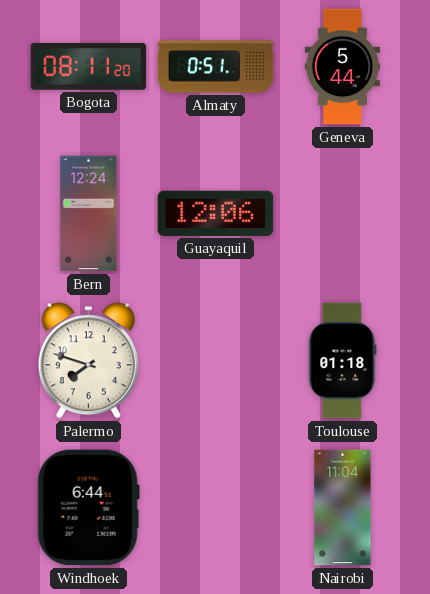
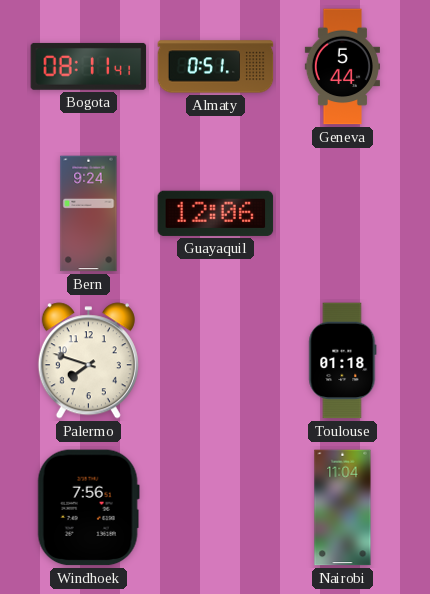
Bogota: 08:11:20 -> 08:11:41 (89, 66)
Bern: 12:24 -> 9:24 (89, 214)
Windhoek: 6:44 -> 7:56 (88, 508)
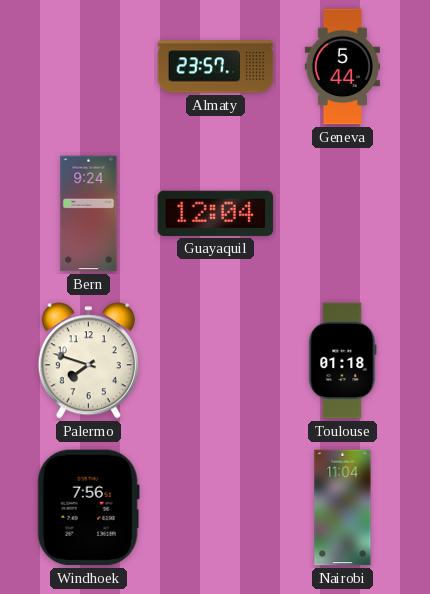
Bogota: 08:11 -> none (89, 66)
Almaty: 0:51 -> 23:57 (216, 67)
Guayaquil: 12:06 -> 12:04 (216, 213)
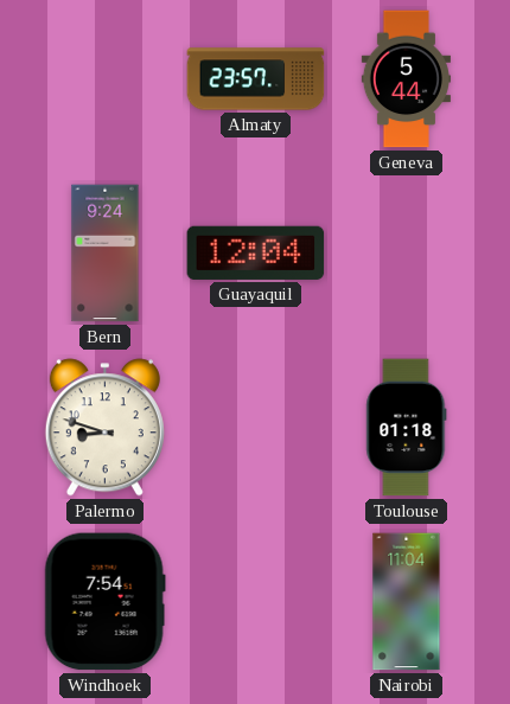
Palermo: 7:48 -> 8:48 (104, 428)
Windhoek: 7:56 -> 7:54 (104, 602)
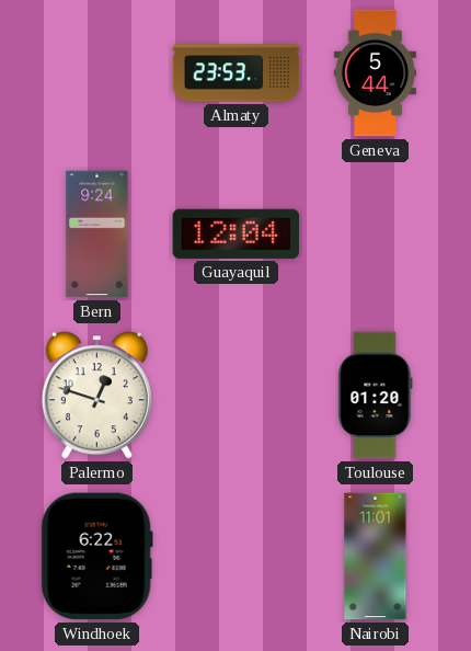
Almaty: 23:57 -> 23:53 (237, 73)
Palermo: 8:48 -> 12:48 (96, 396)
Toulouse: 01:18 -> 01:20 (376, 396)
Windhoek: 7:54 -> 6:22 (96, 557)
Nairobi: 11:04 -> 11:01 (376, 557)
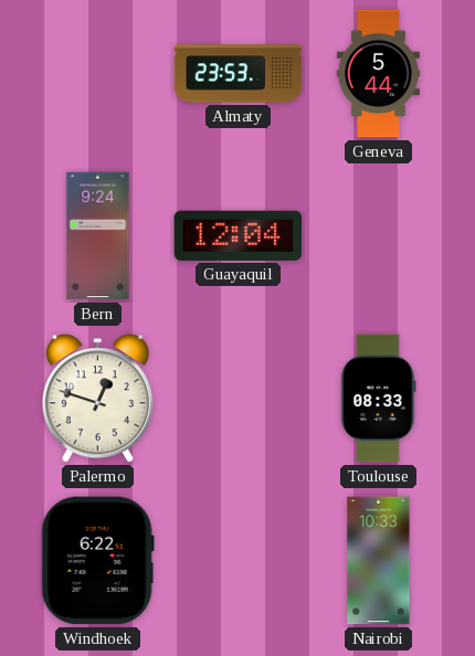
Toulouse: 01:20 -> 08:33 (379, 399)
Nairobi: 11:01 -> 10:33 (379, 561)
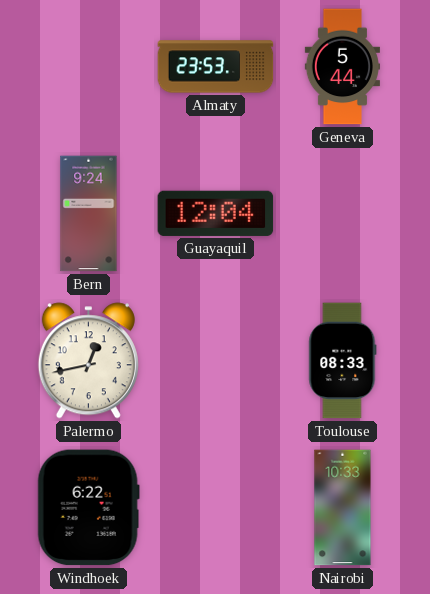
Palermo: 12:48 -> 12:43 (88, 361)
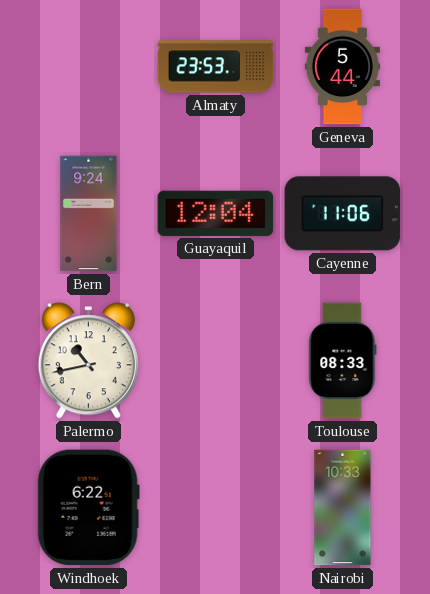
Cayenne: none -> 11:06 (343, 214)
Palermo: 12:43 -> 10:43 (88, 361)
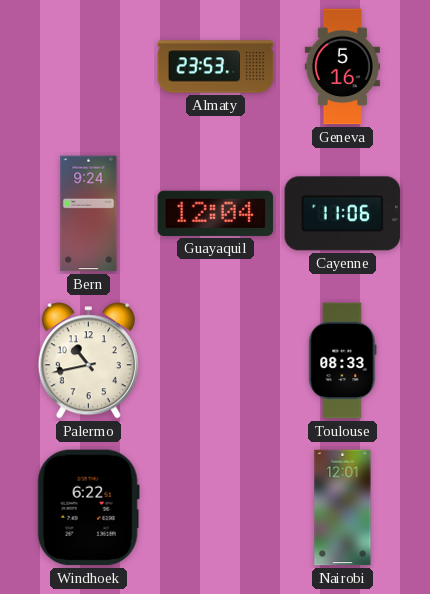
Geneva: 5:44 -> 5:16 (342, 67)
Nairobi: 10:33 -> 12:01 (343, 508)
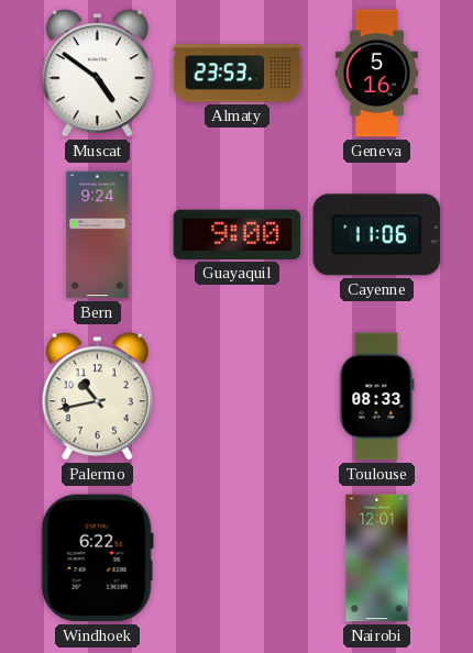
Muscat: none -> 4:51 (97, 74)
Guayaquil: 12:04 -> 9:00 (238, 234)
